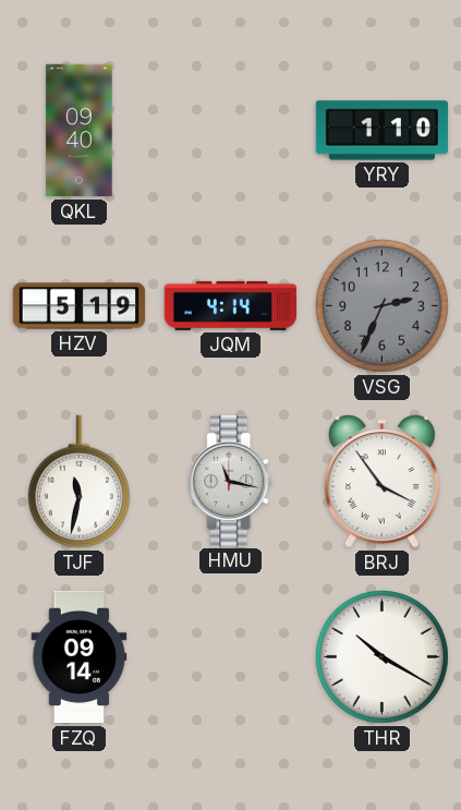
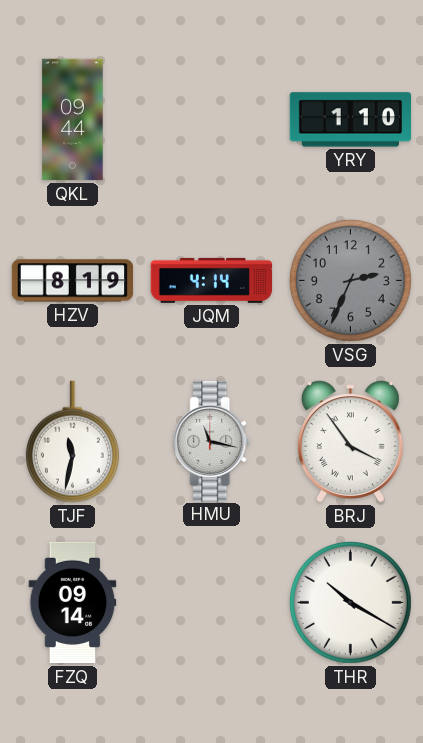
QKL: 09:40 -> 09:44 (73, 120)
HZV: 5:19 -> 8:19 (73, 281)
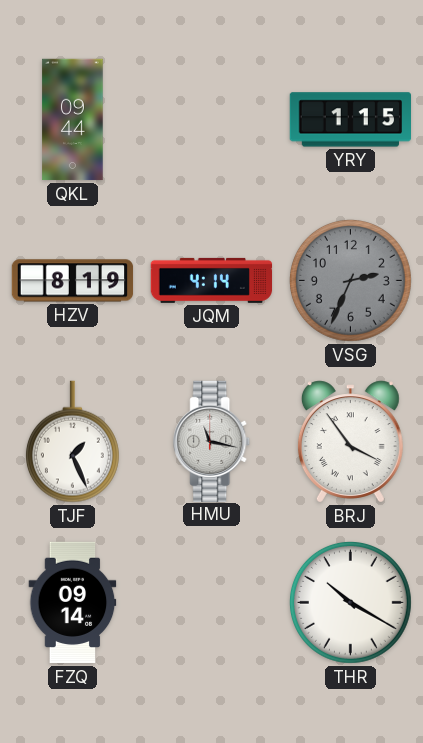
YRY: 1:10 -> 1:15 (350, 120)
TJF: 11:32 -> 1:26 (72, 442)
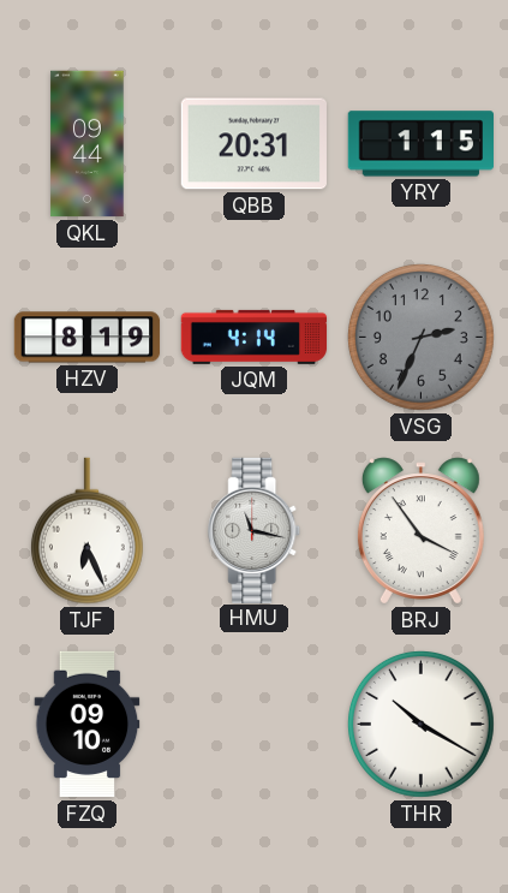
QBB: none -> 20:31 (253, 144)
TJF: 1:26 -> 6:26 (86, 531)
FZQ: 09:14 -> 09:10 (88, 725)
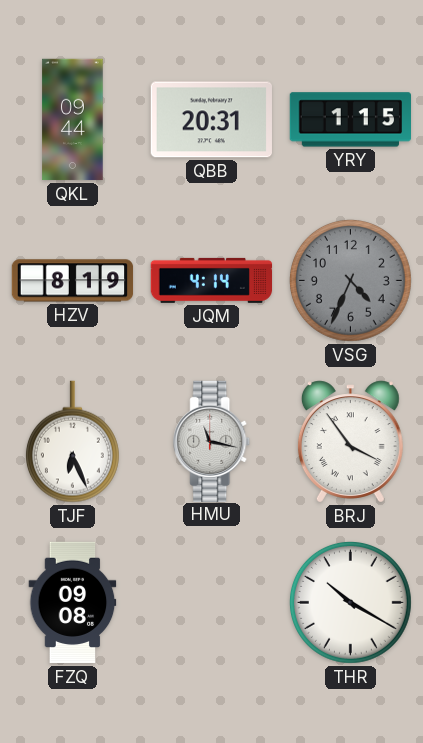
VSG: 2:34 -> 4:34 (350, 280)
FZQ: 09:10 -> 09:08 (73, 603)
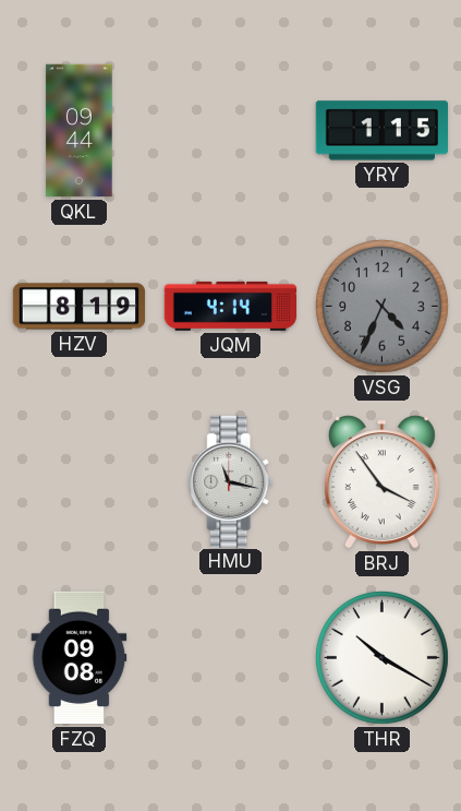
QBB: 20:31 -> none (211, 120)
TJF: 6:26 -> none (72, 442)
